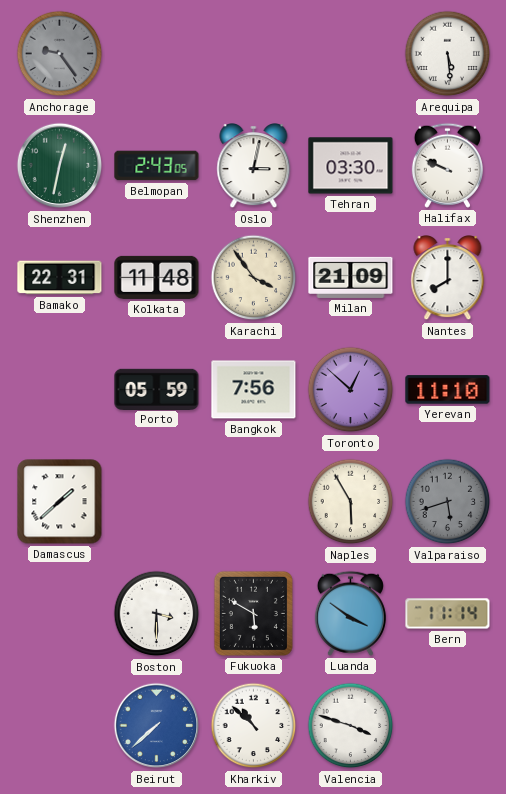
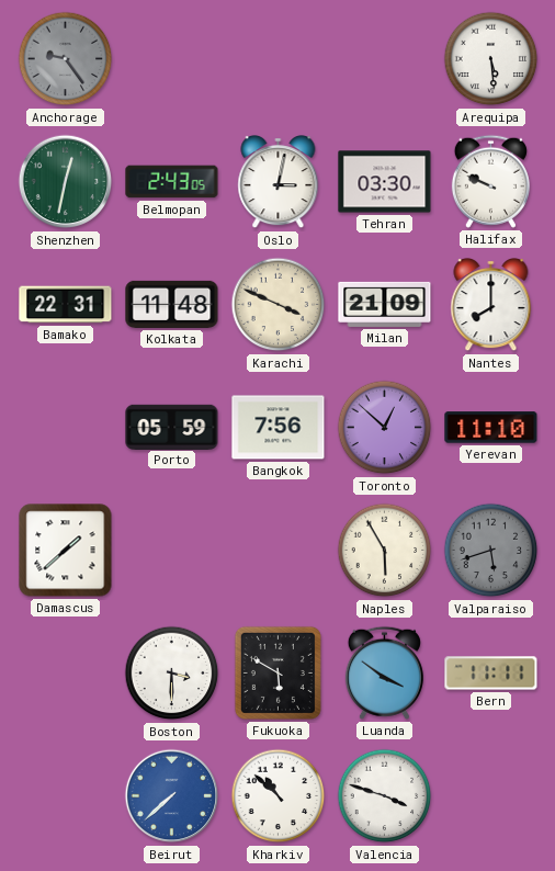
Karachi: 3:54 -> 3:49 (279, 305)
Bern: 11:14 -> 11:11 (491, 674)
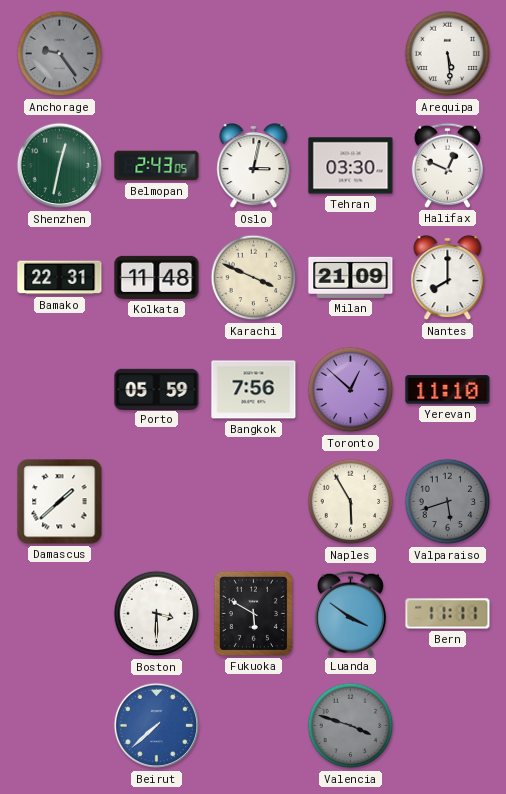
Halifax: 9:49 -> 12:49 (447, 165)
Kharkiv: 10:52 -> none (279, 796)
Valencia dial: white -> grey (351, 726)
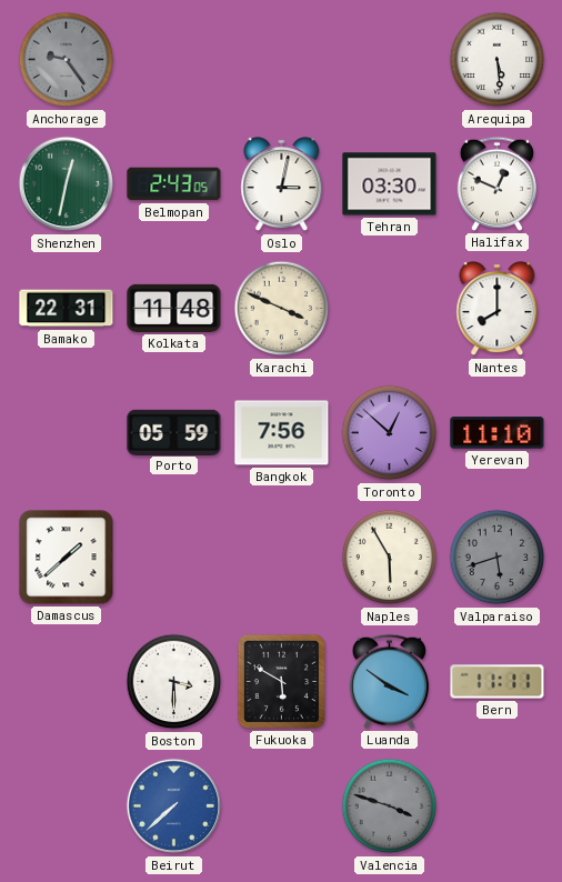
Milan: 21:09 -> none (351, 277)
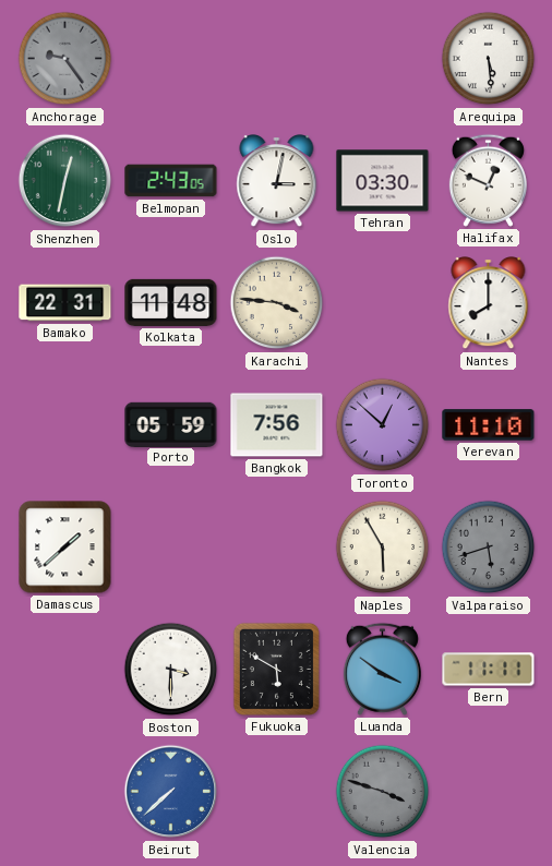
Karachi: 3:49 -> 3:46 (277, 303)
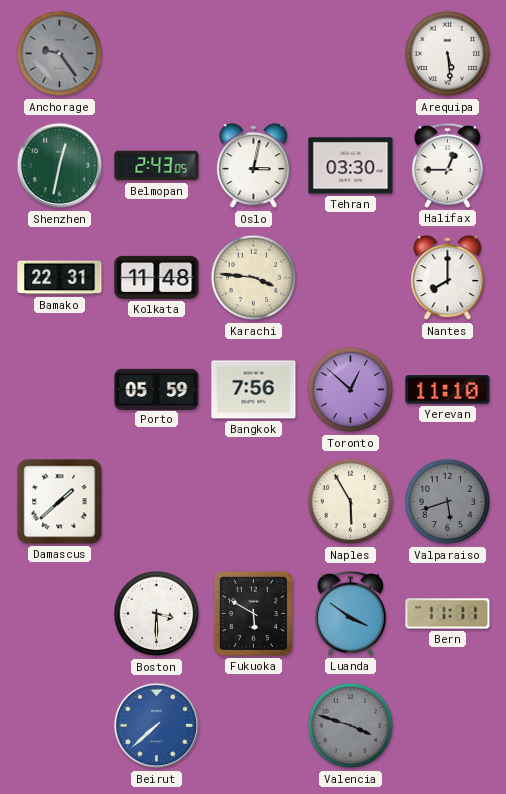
Halifax: 12:49 -> 12:45 (447, 165)
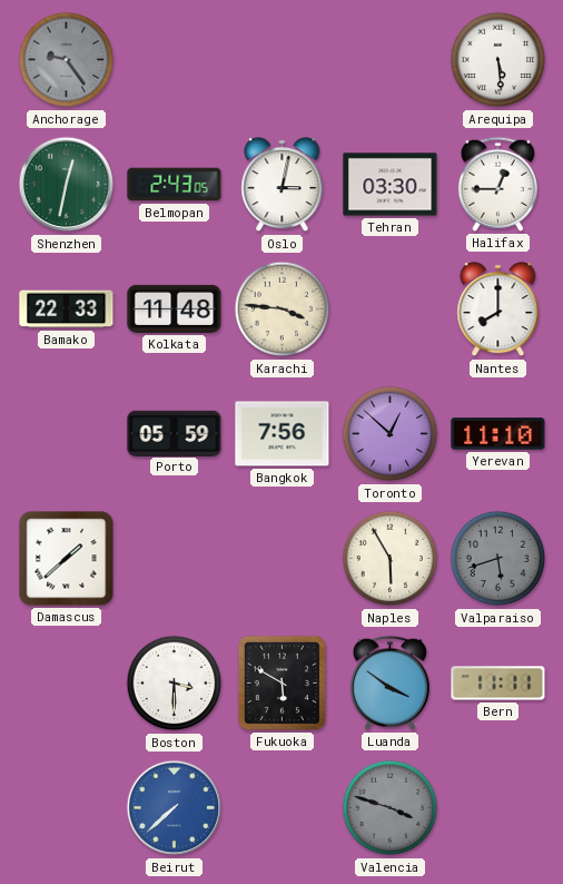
Bamako: 22:31 -> 22:33 (67, 310)
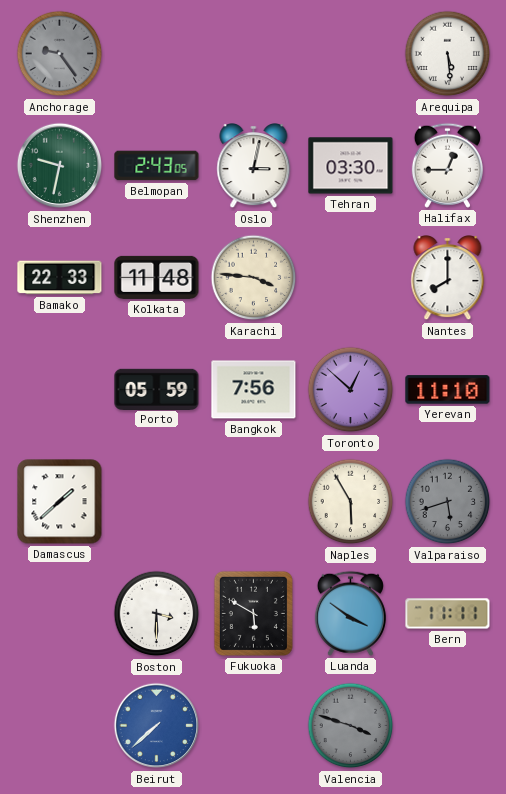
Shenzhen: 12:32 -> 9:32 (60, 166)
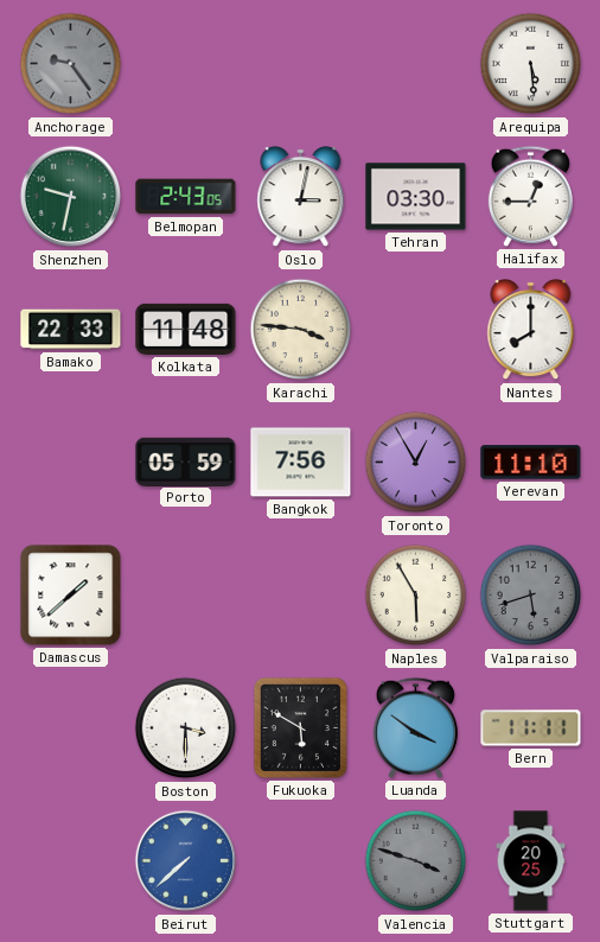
Toronto: 12:52 -> 12:55 (416, 463)
Stuttgart: none -> 20:25 (531, 861)
